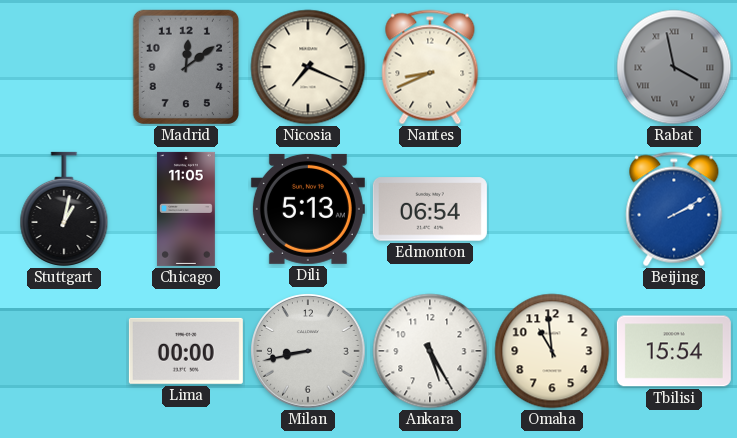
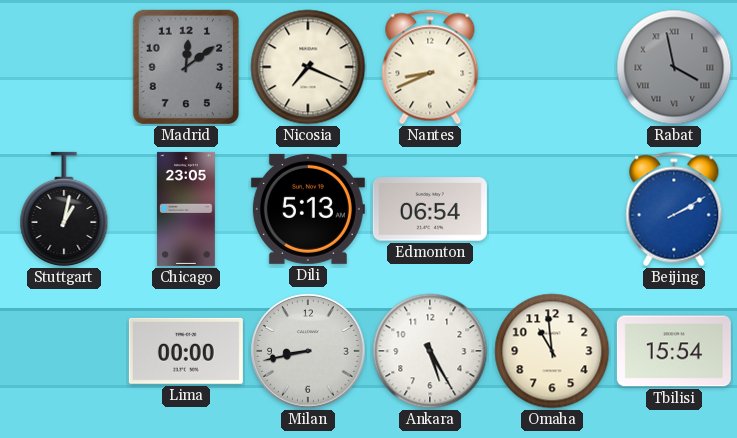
Chicago: 11:05 -> 23:05 (186, 209)
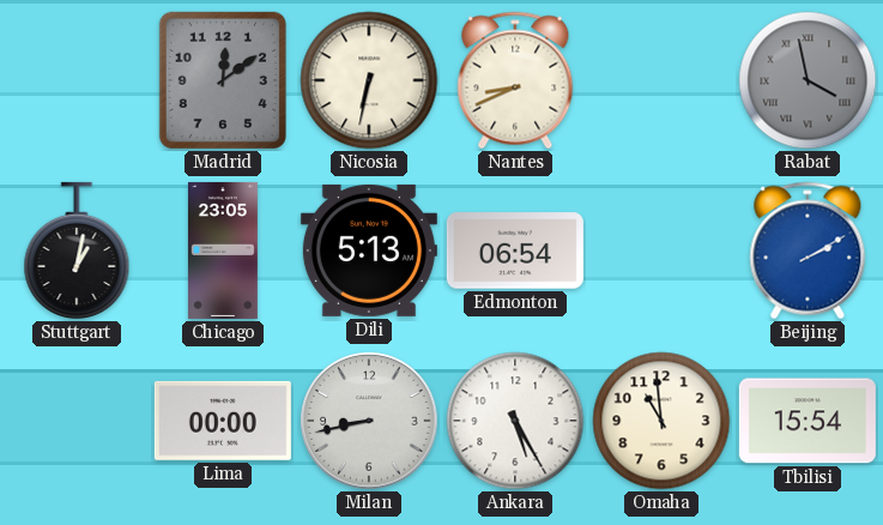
Nicosia: 7:19 -> 6:32 (369, 80)
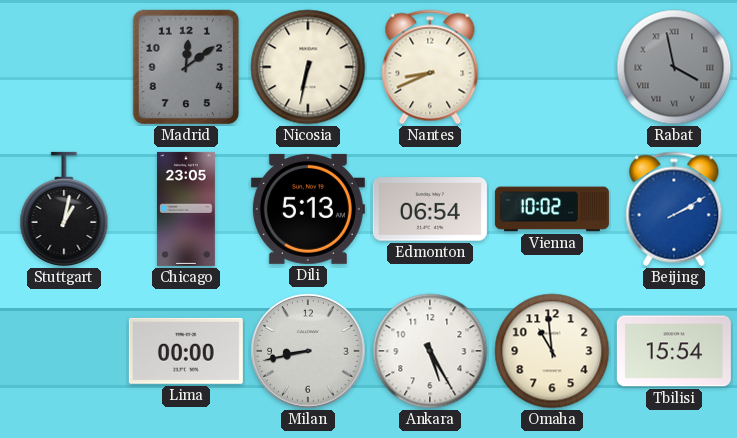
Vienna: none -> 10:02 (552, 209)
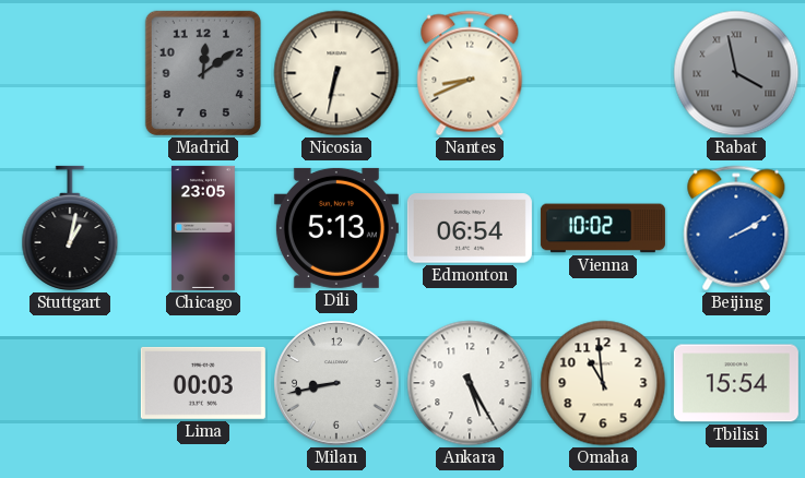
Lima: 00:00 -> 00:03 (203, 383)
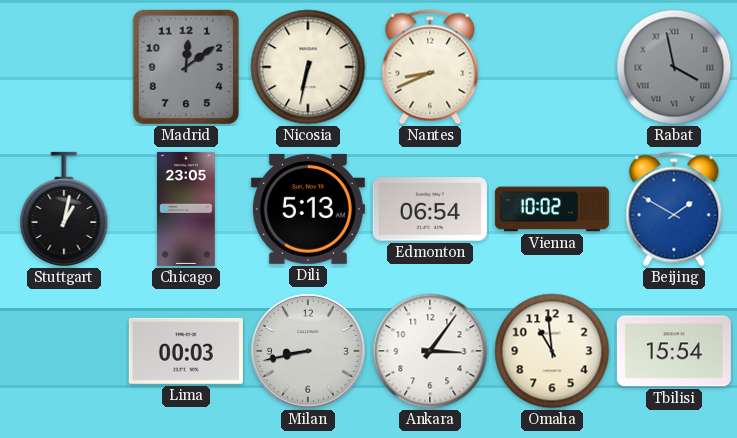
Beijing: 2:10 -> 1:50 (674, 209)
Ankara: 5:25 -> 3:06 (430, 351)
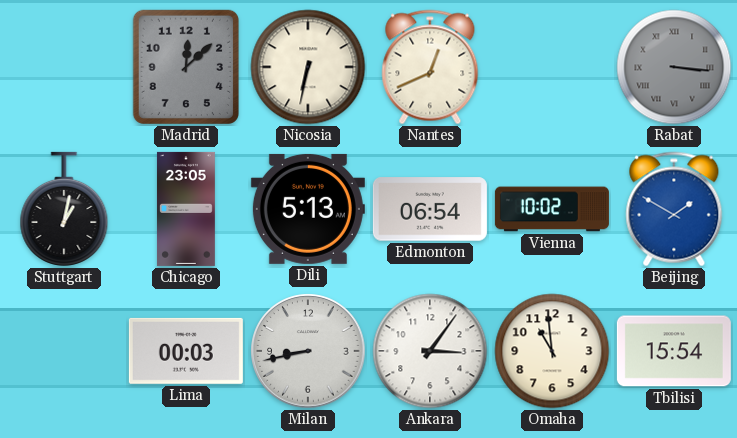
Madrid: 12:09 -> 12:08 (186, 67)
Nantes: 8:41 -> 12:41 (430, 67)
Rabat: 3:58 -> 3:16 (674, 67)
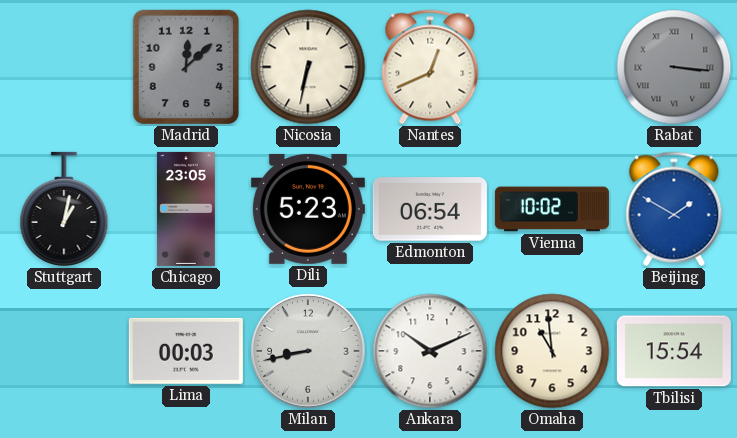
Dili: 5:13 -> 5:23 (308, 209)
Ankara: 3:06 -> 10:11 (430, 351)
